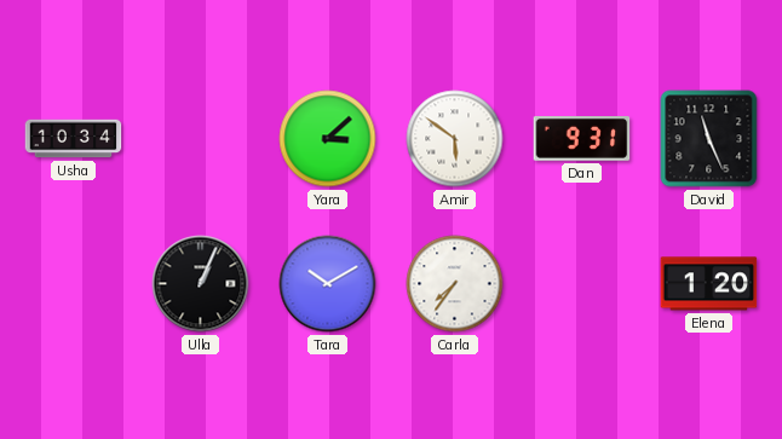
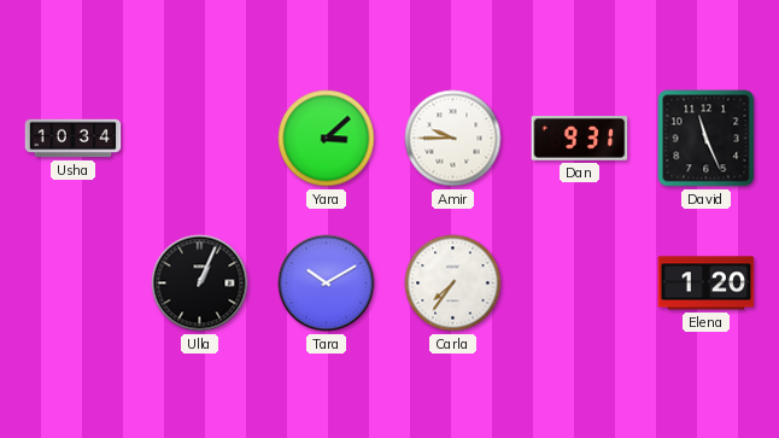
Amir: 5:51 -> 9:45 (453, 139)
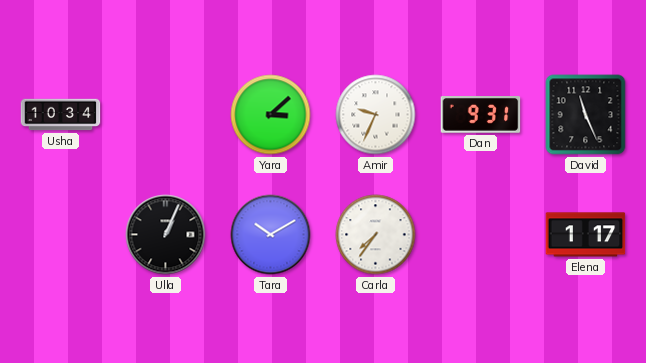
Amir: 9:45 -> 9:34 (376, 115)
Elena: 1:20 -> 1:17 (586, 235)
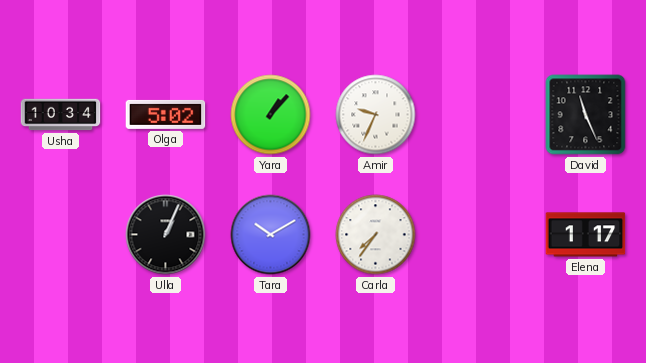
Olga: none -> 5:02 (166, 114)
Yara: 3:08 -> 1:07 (271, 115)
Dan: 9:31 -> none (481, 115)
